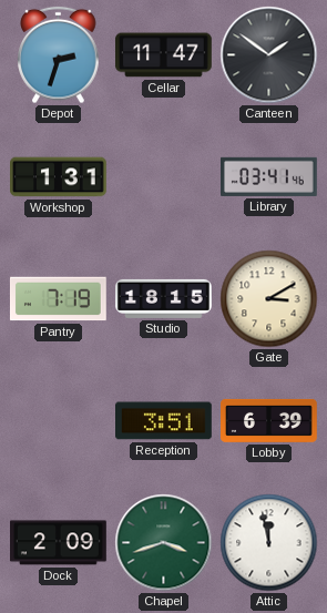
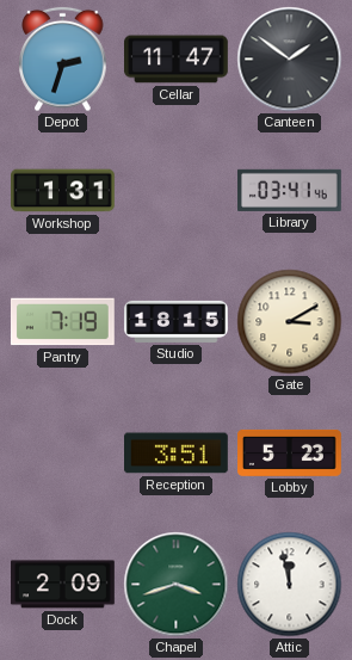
Lobby: 6:39 -> 5:23 (290, 452)
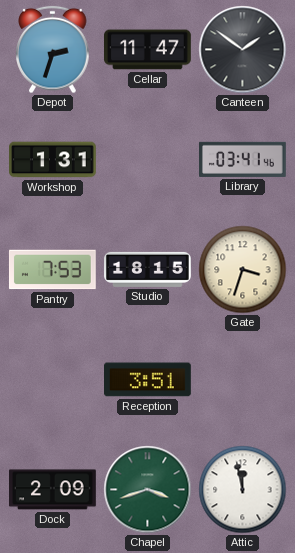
Pantry: 7:19 -> 7:53 (52, 270)
Gate: 3:10 -> 3:33 (243, 270)
Lobby: 5:23 -> none (290, 452)
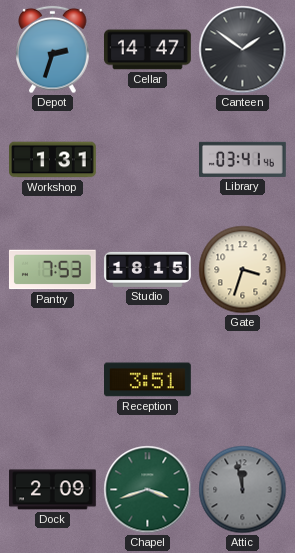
Cellar: 11:47 -> 14:47 (148, 50)
Attic dial: white -> grey (243, 490)
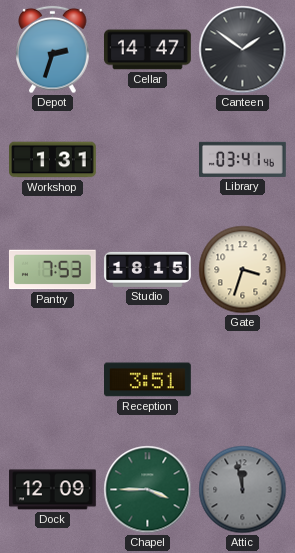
Dock: 2:09 -> 12:09 (53, 490)
Chapel: 3:42 -> 3:45 (148, 490)
